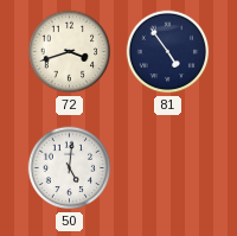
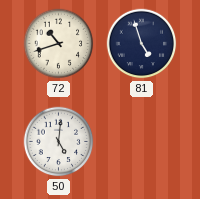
72: 3:42 -> 10:42 (59, 44)
81: 4:54 -> 4:57 (142, 44)
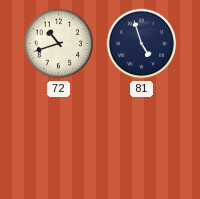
50: 5:01 -> none (59, 142)
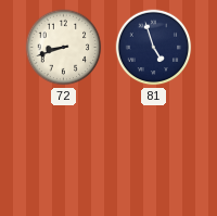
72: 10:42 -> 8:42 (64, 48)
